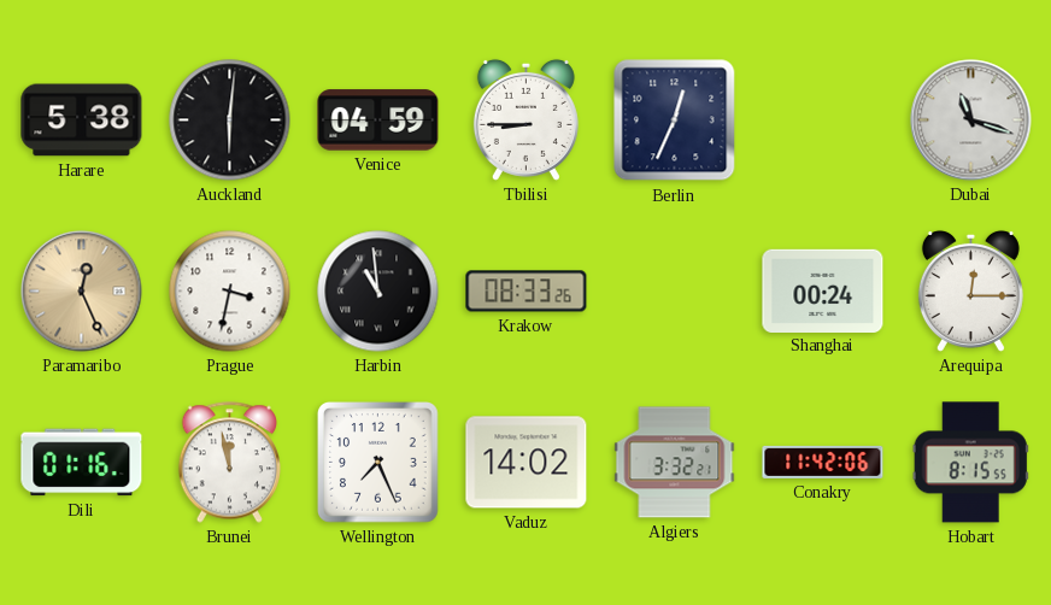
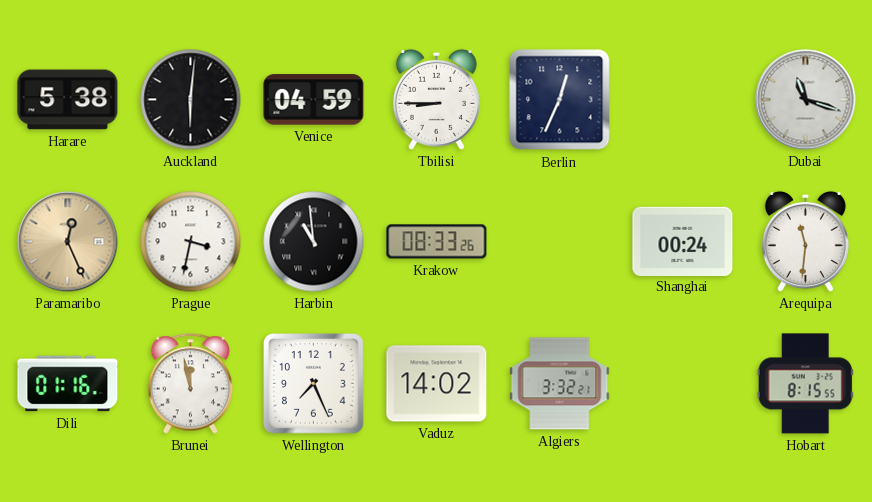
Arequipa: 12:15 -> 11:31 (805, 241)
Conakry: 11:42 -> none (823, 462)
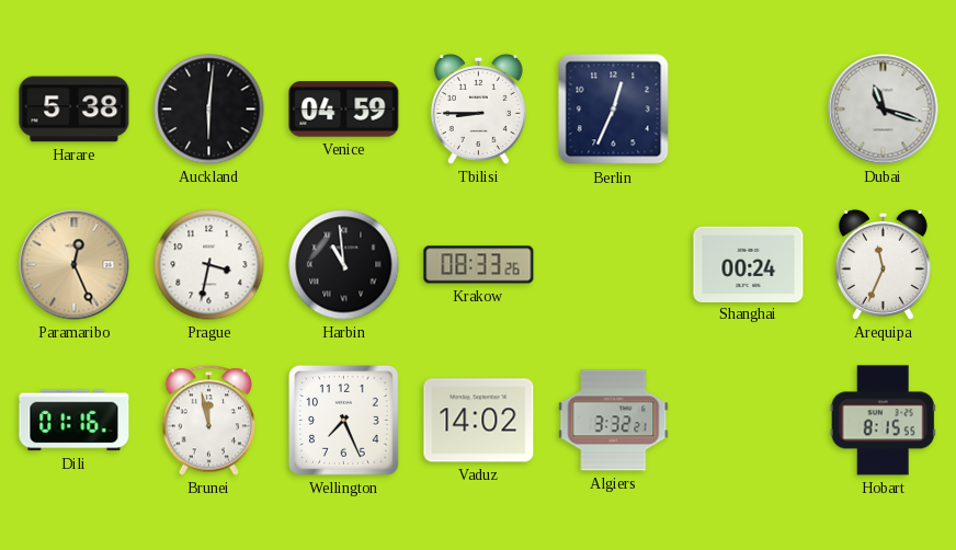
Arequipa: 11:31 -> 11:34 (883, 264)
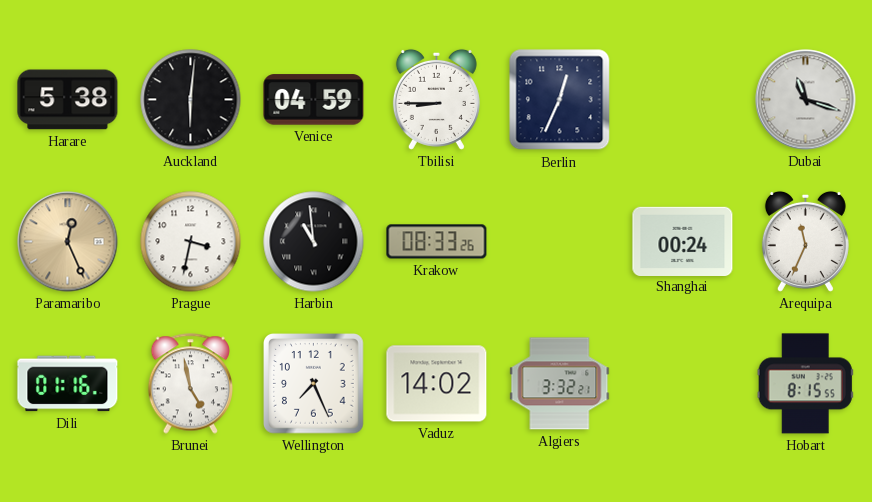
Brunei: 11:58 -> 4:58 (190, 384)
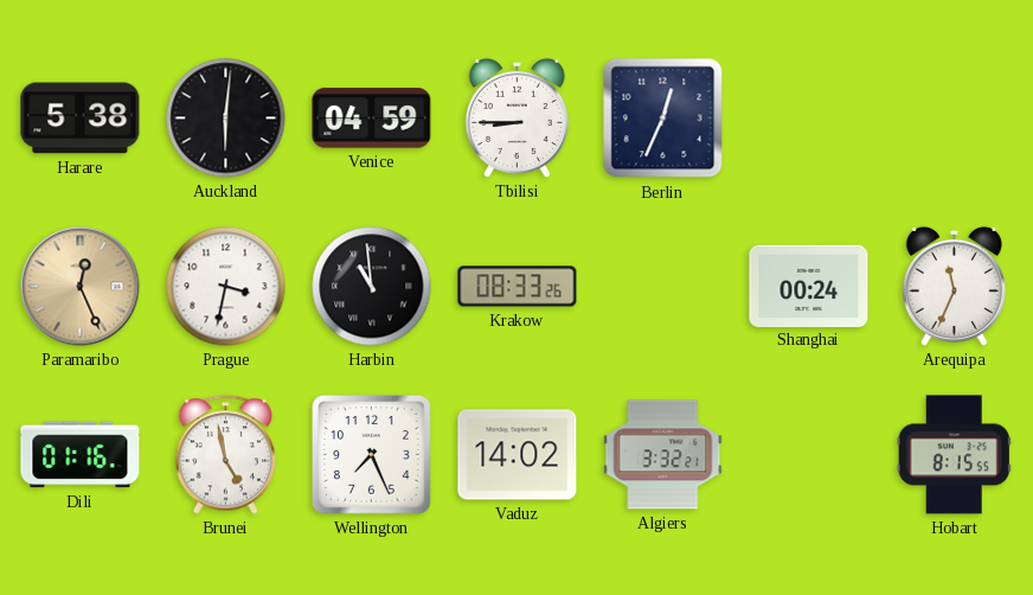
Dubai: 11:18 -> none (806, 100)
